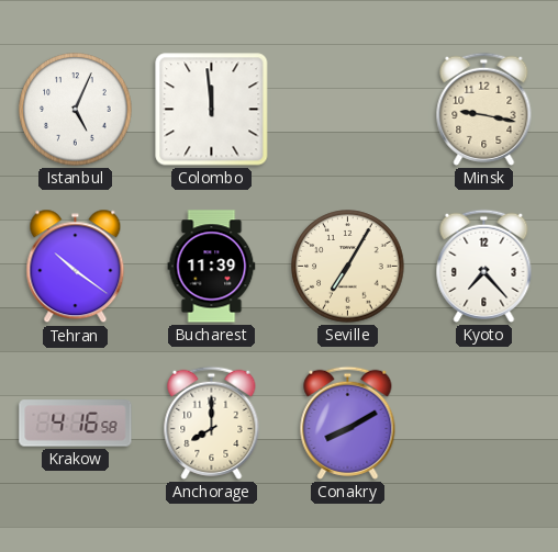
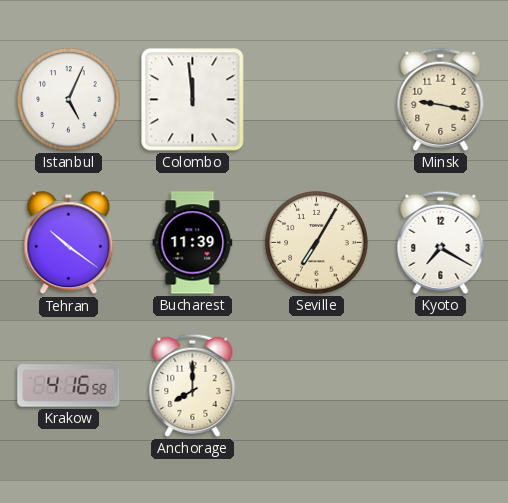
Kyoto: 7:23 -> 7:20 (441, 242)
Conakry: 8:10 -> none (348, 423)
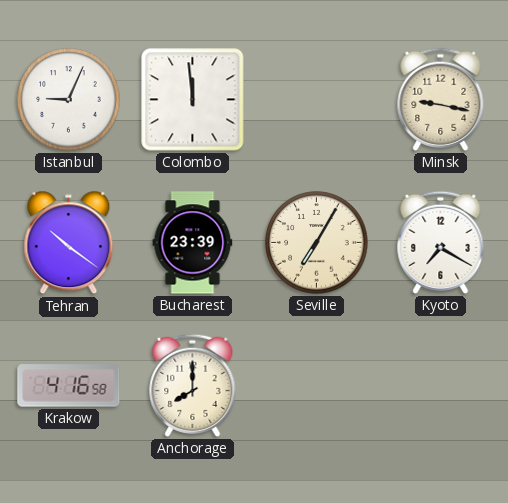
Istanbul: 5:04 -> 9:04 (69, 100)
Bucharest: 11:39 -> 23:39 (193, 243)
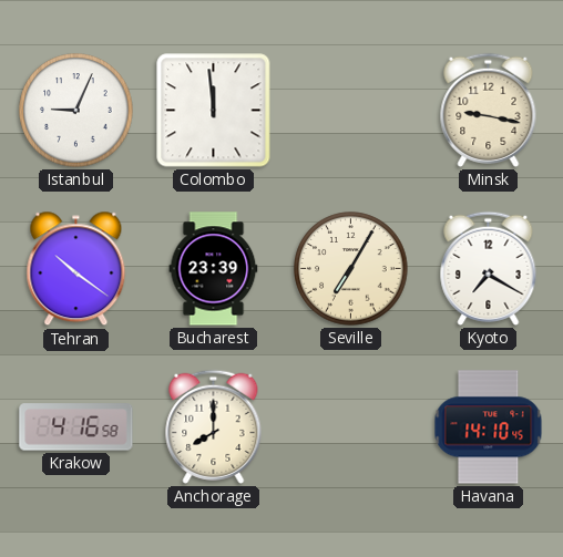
Havana: none -> 14:10 (489, 427)
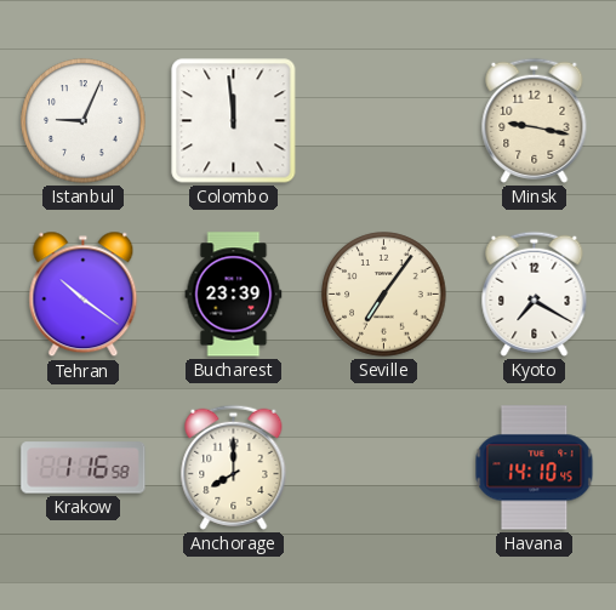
Seville: 7:05 -> 7:06 (384, 295)
Krakow: 4:16 -> 1:16 (84, 468)
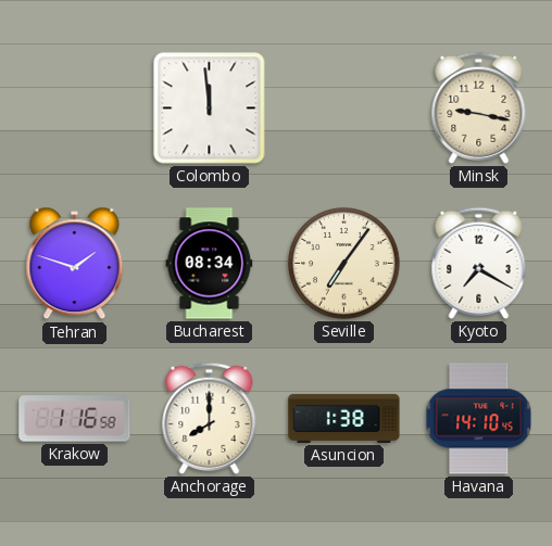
Istanbul: 9:04 -> none (84, 121)
Tehran: 10:21 -> 1:48 (75, 264)
Bucharest: 23:39 -> 08:34 (210, 264)
Asuncion: none -> 1:38 (344, 418)
